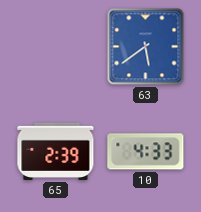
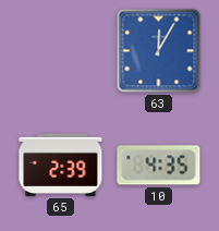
63: 5:39 -> 12:05 (159, 51)
10: 4:33 -> 4:35 (159, 166)
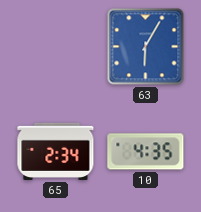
63: 12:05 -> 6:05 (146, 47)
65: 2:39 -> 2:34 (56, 151)
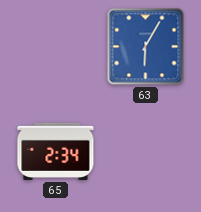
10: 4:35 -> none (146, 152)
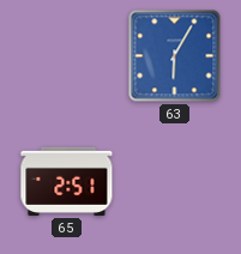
65: 2:34 -> 2:51 (67, 181)
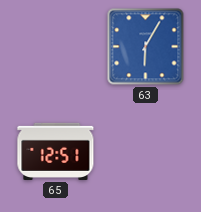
65: 2:51 -> 12:51 (56, 151)
